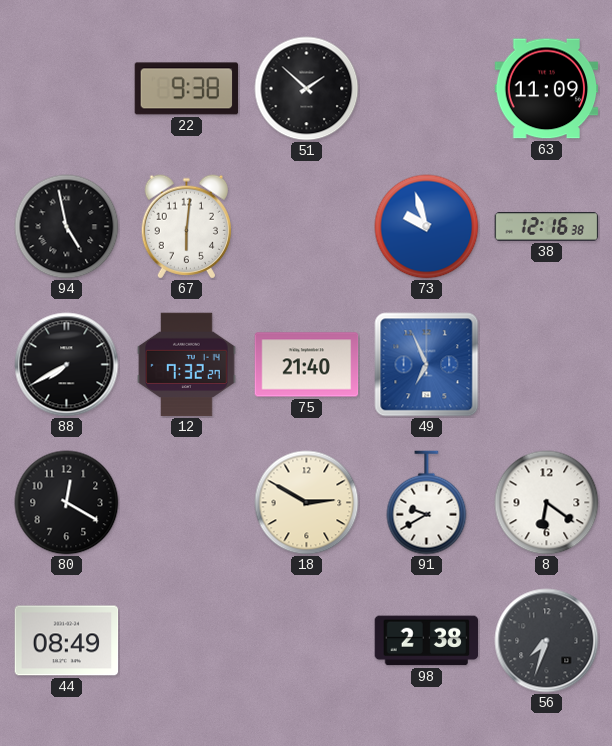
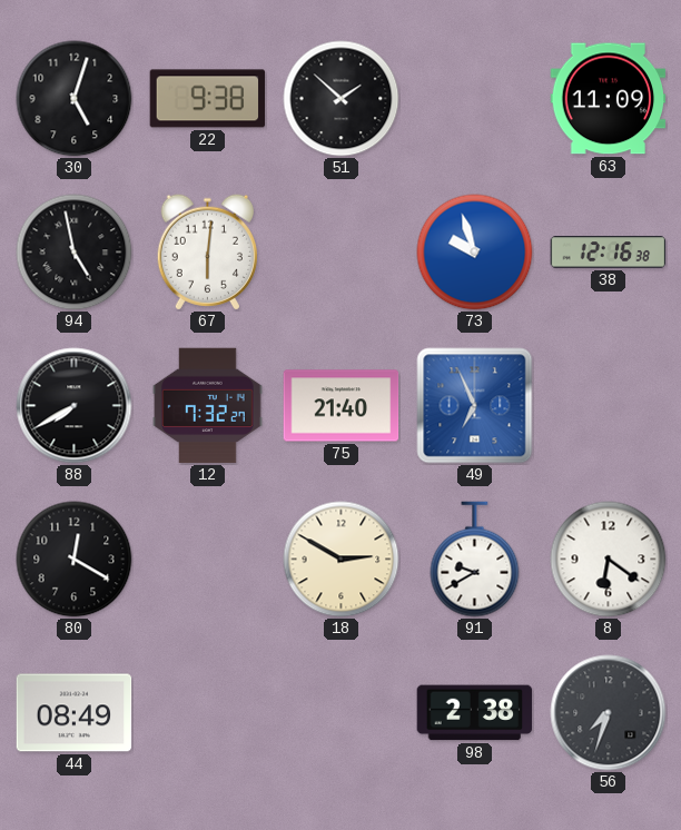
30: none -> 5:03 (75, 99)
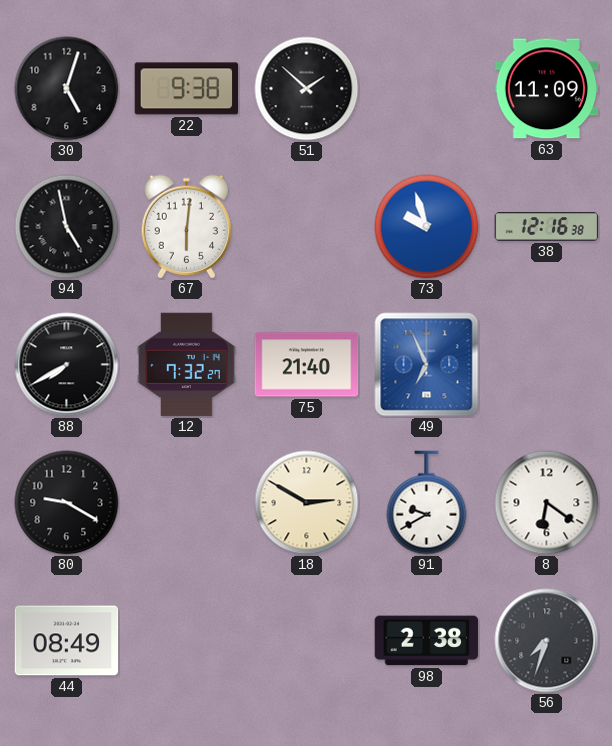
80: 12:20 -> 9:20 (67, 503)
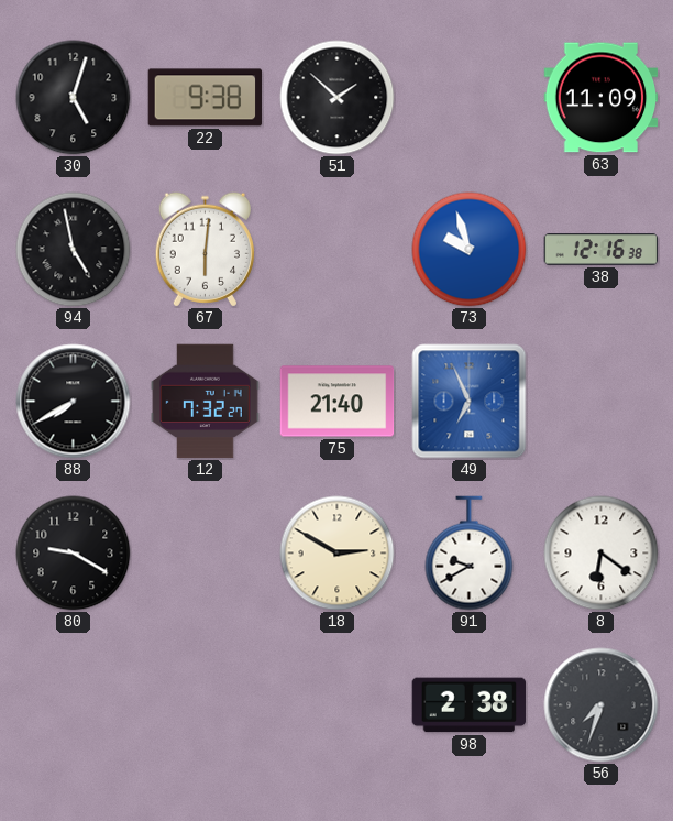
44: 08:49 -> none (67, 641)
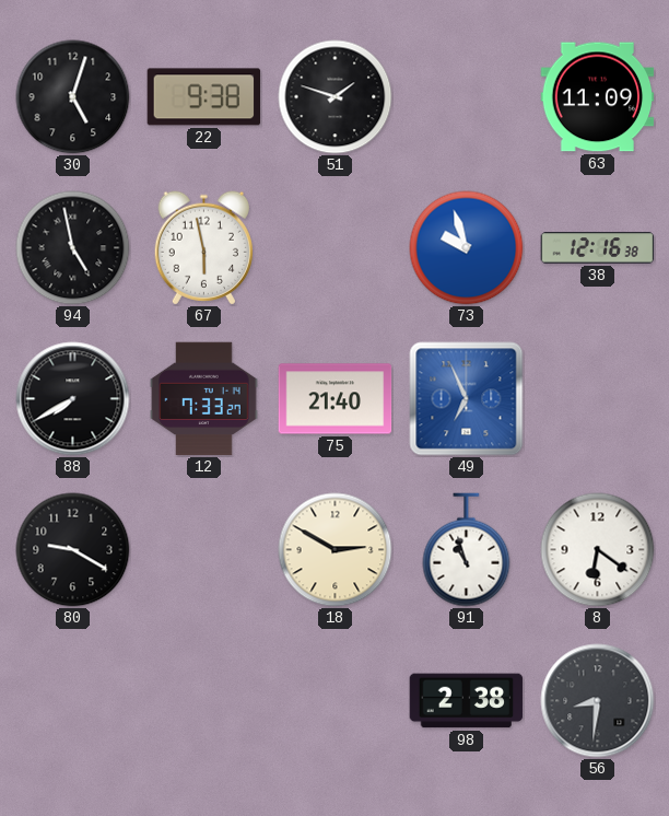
51: 1:52 -> 1:48 (336, 97)
67: 6:01 -> 5:58 (203, 248)
12: 7:32 -> 7:33 (204, 399)
91: 9:40 -> 10:57 (467, 550)
56: 7:33 -> 8:31 (598, 701)
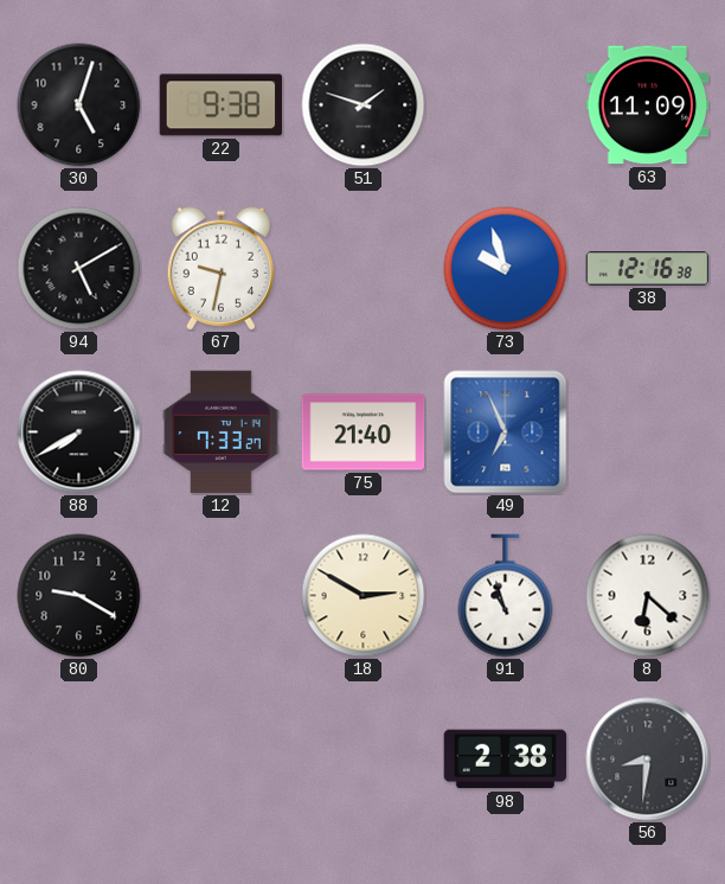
94: 4:58 -> 5:10 (79, 269)
67: 5:58 -> 9:32 (220, 269)
8: 6:21 -> 6:22 (648, 596)
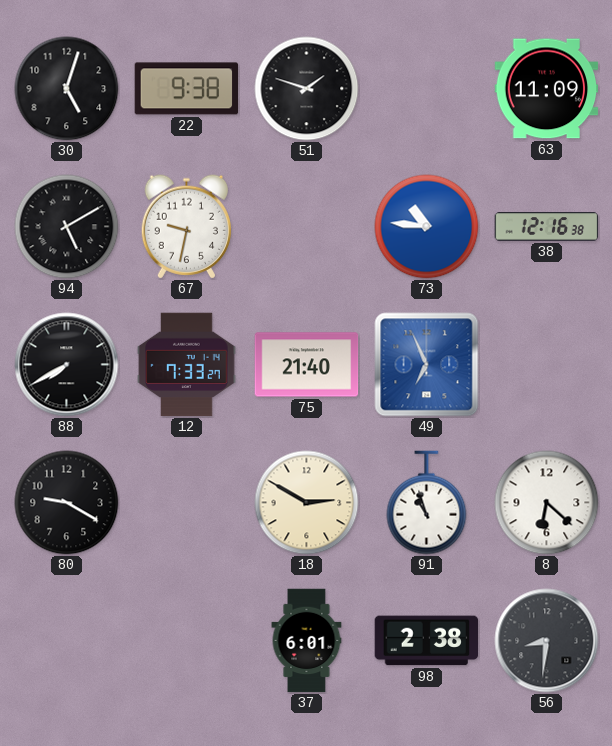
73: 9:57 -> 10:46 (427, 227)
37: none -> 6:01 (307, 641)
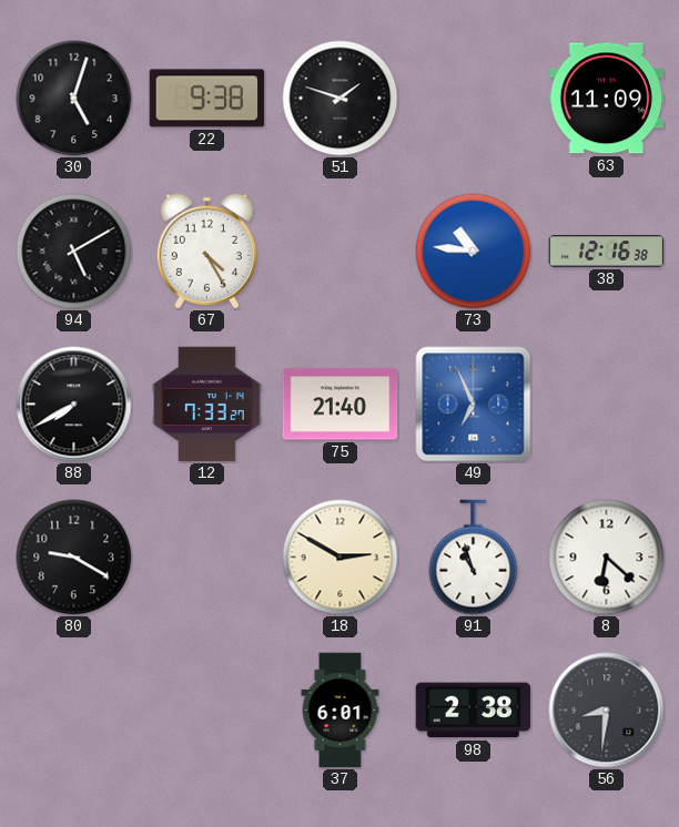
67: 9:32 -> 4:25 (206, 252)
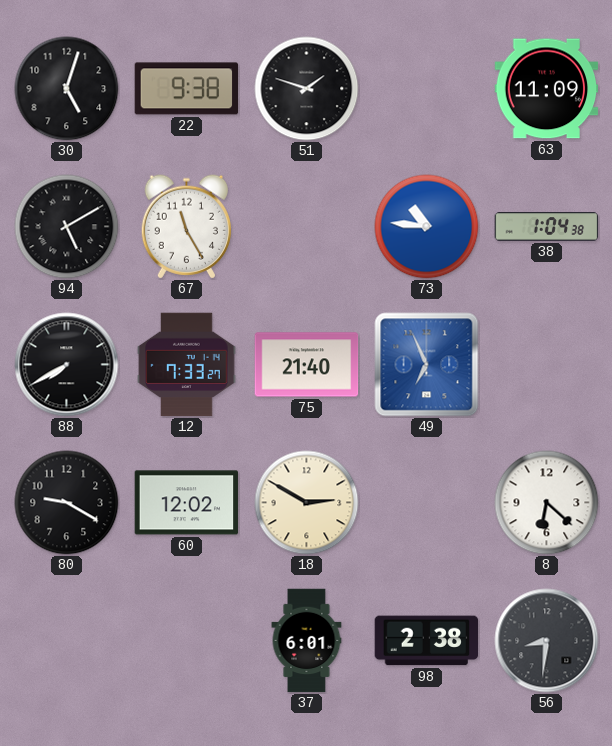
67: 4:25 -> 11:25 (186, 227)
38: 12:16 -> 1:04 (547, 227)
60: none -> 12:02 (187, 503)
91: 10:57 -> none (474, 558)
